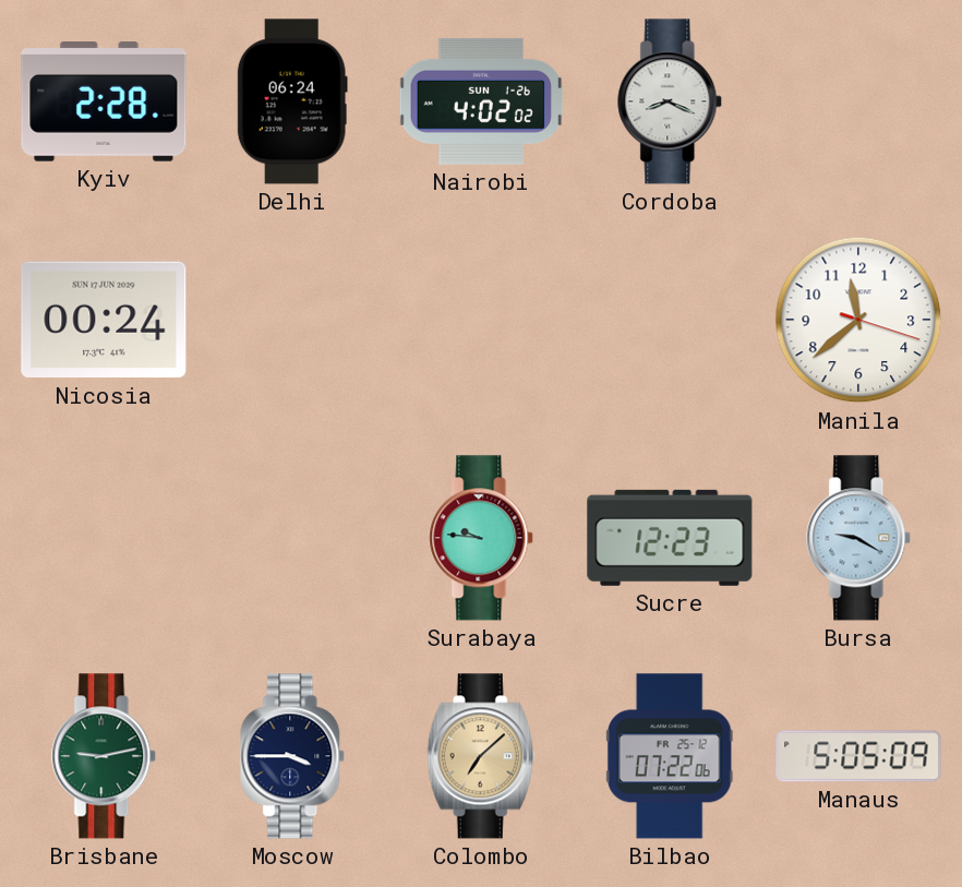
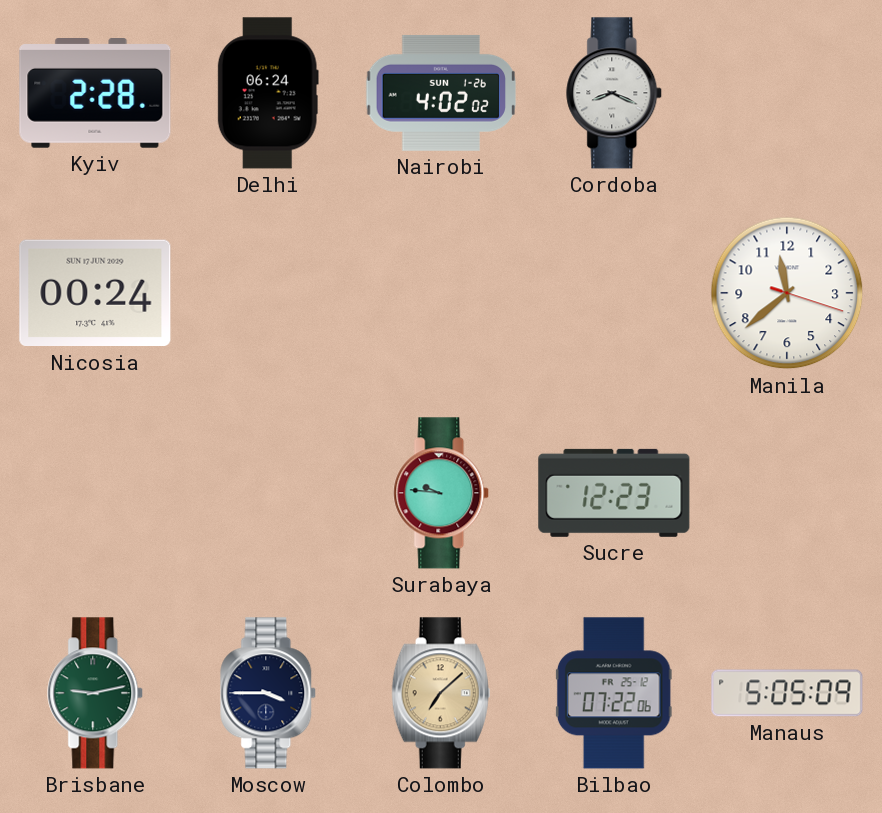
Bursa: 9:20 -> none (859, 538)
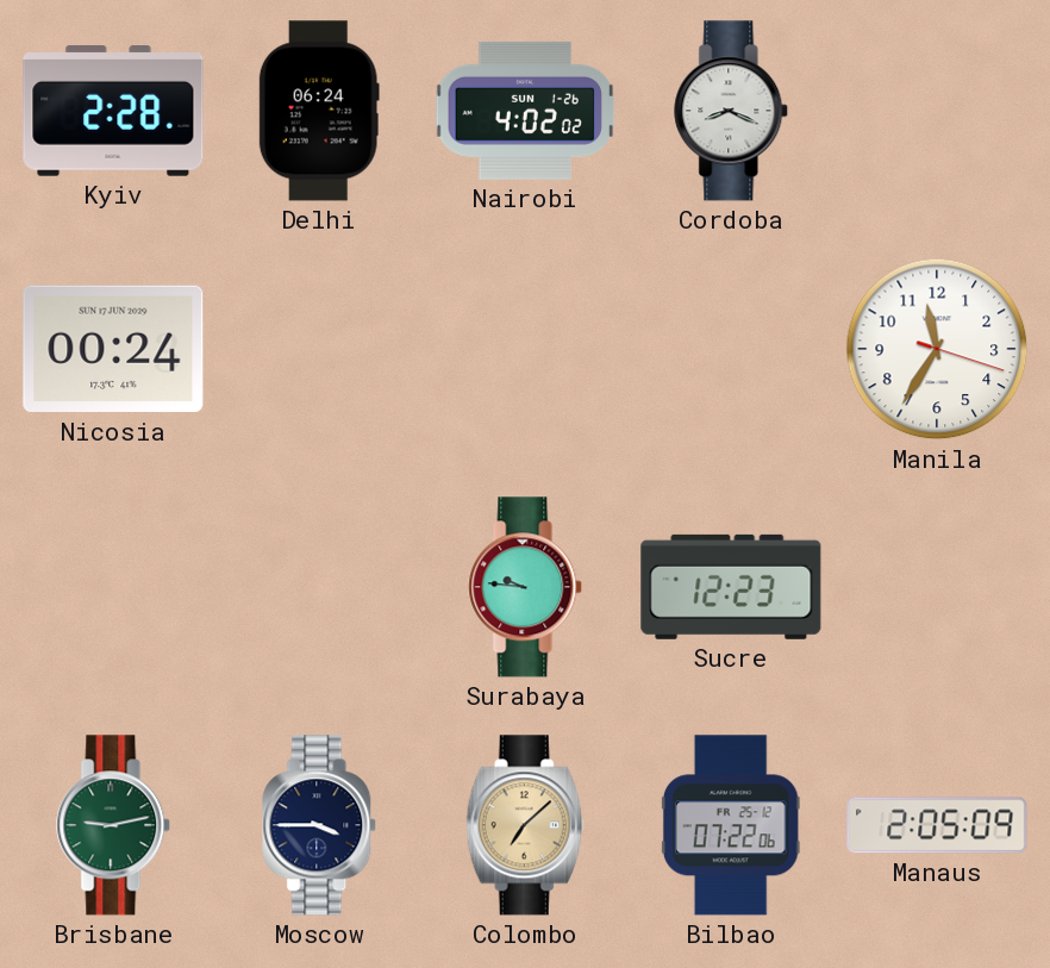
Manila: 11:38 -> 11:35 (937, 349)
Manaus: 5:05 -> 2:05 (937, 825)
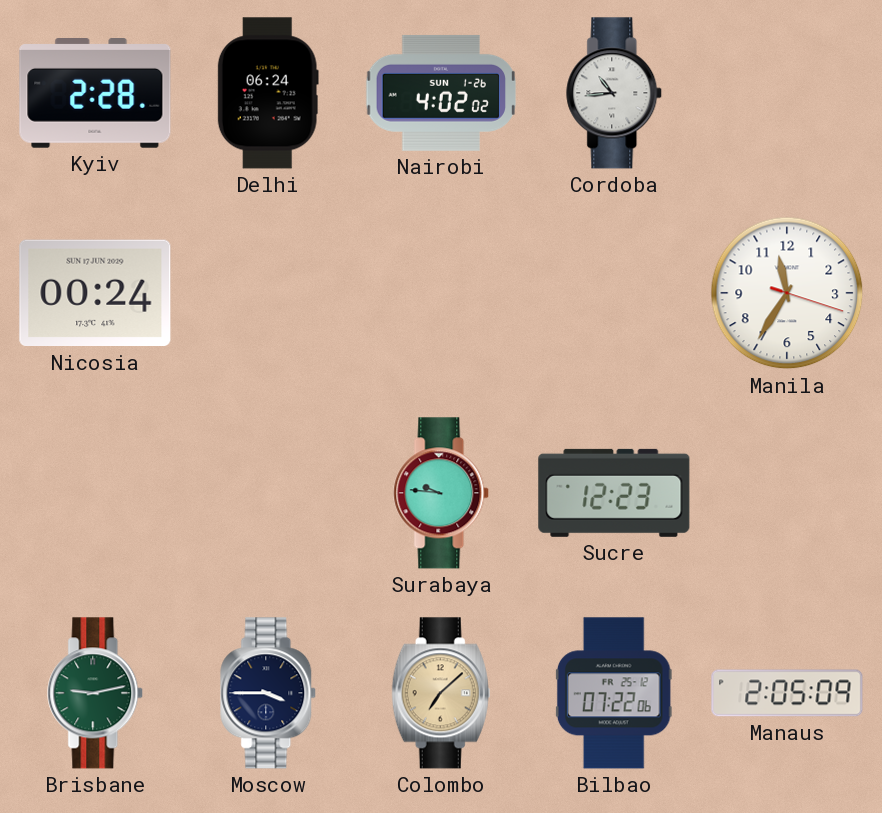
Cordoba: 8:19 -> 10:44 (615, 93)
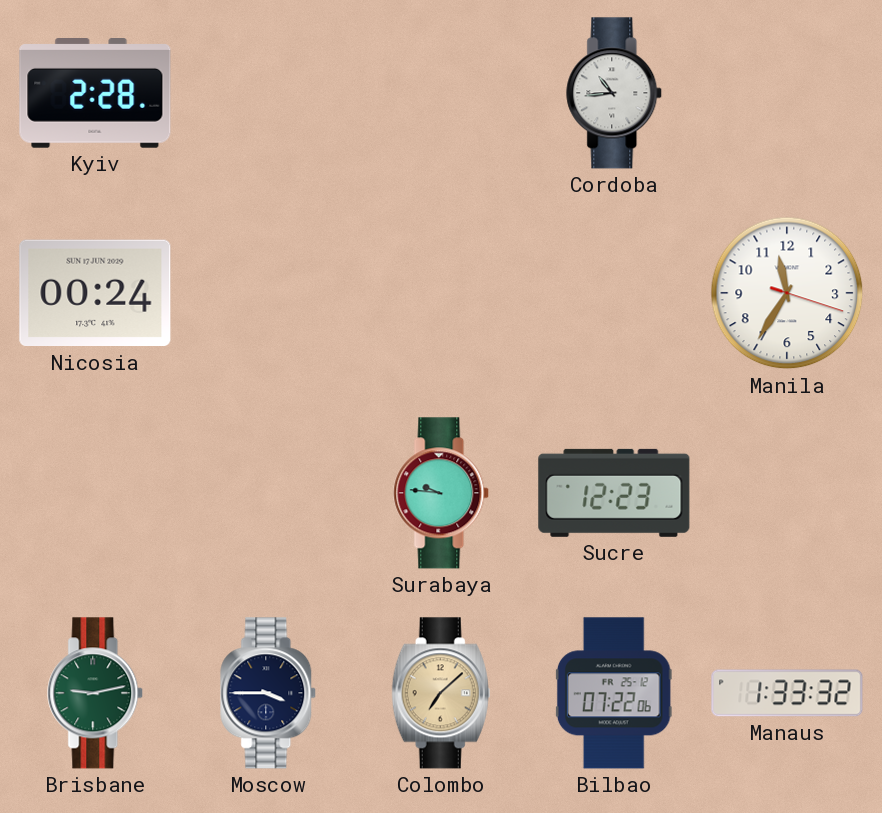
Delhi: 06:24 -> none (268, 93)
Nairobi: 4:02 -> none (441, 93)
Manaus: 2:05 -> 1:33 (787, 693)
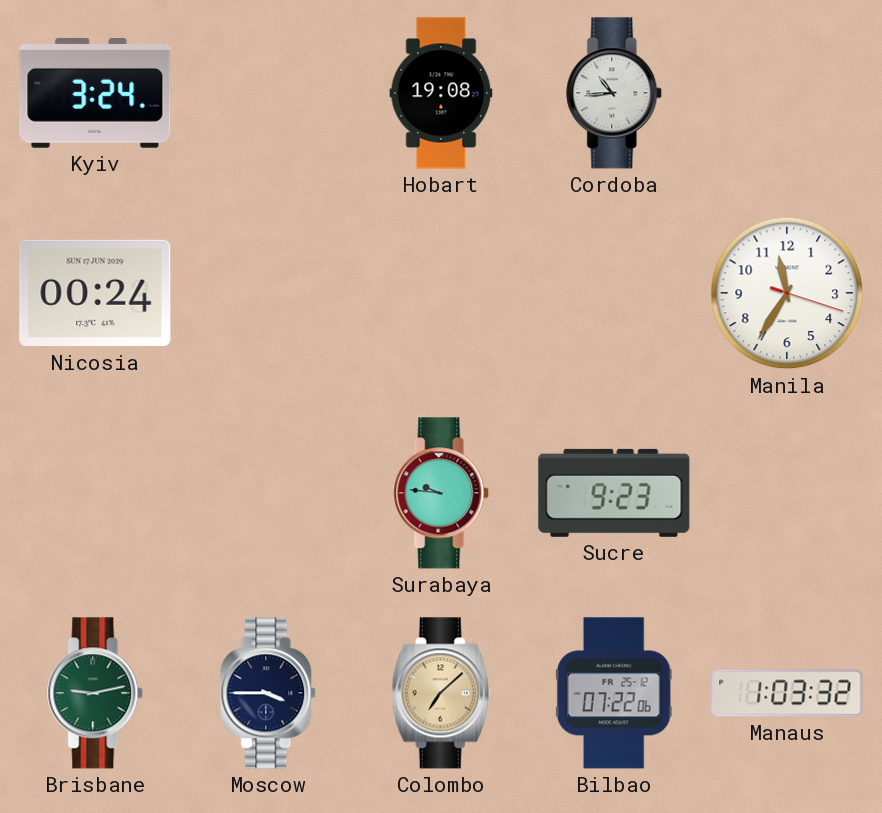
Kyiv: 2:28 -> 3:24 (95, 94)
Hobart: none -> 19:08 (441, 93)
Sucre: 12:23 -> 9:23 (614, 493)
Manaus: 1:33 -> 1:03 (787, 693)
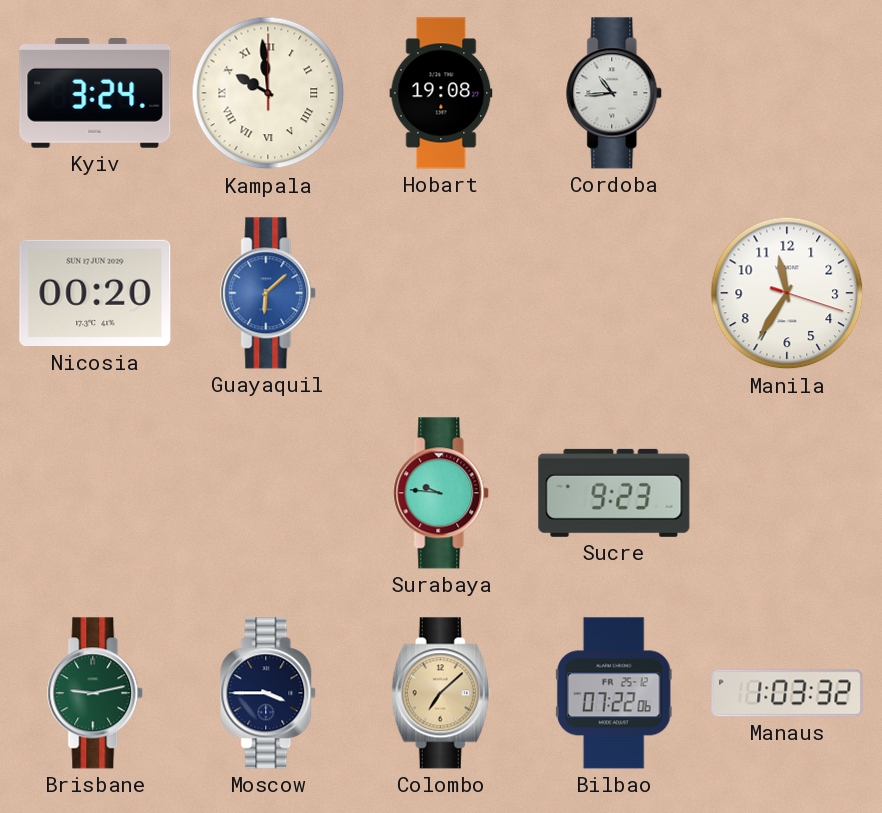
Kampala: none -> 9:59 (268, 93)
Nicosia: 00:24 -> 00:20 (95, 293)
Guayaquil: none -> 6:08 (269, 293)
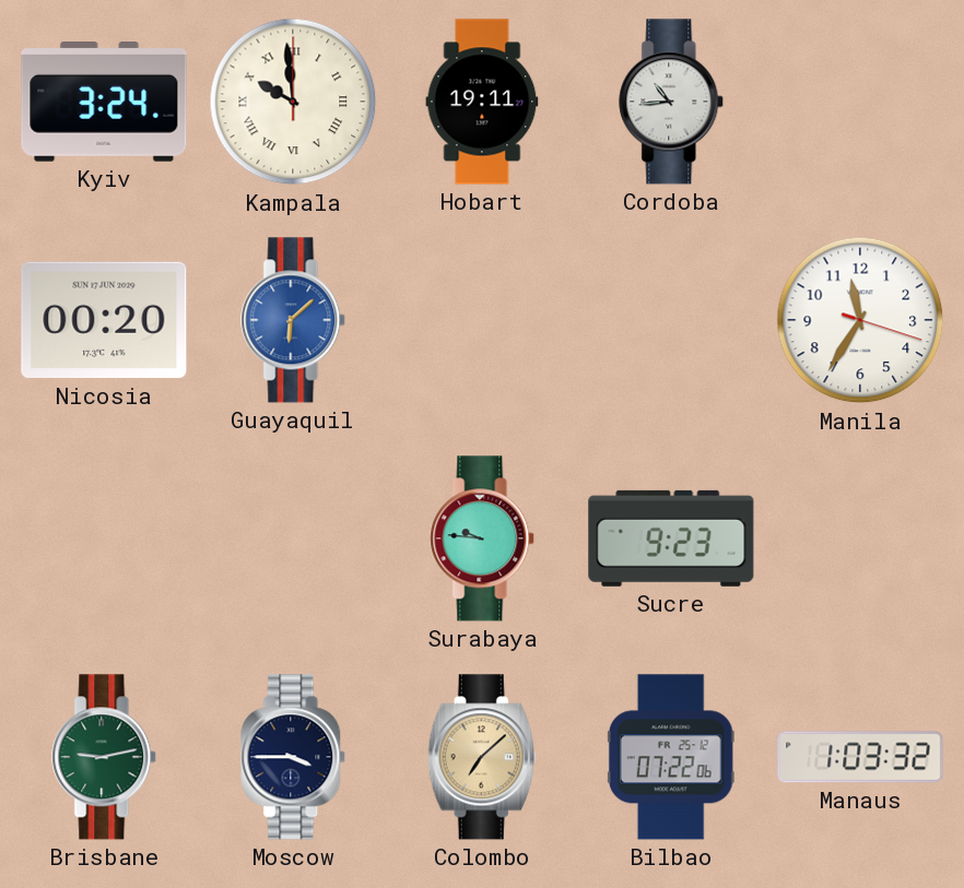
Hobart: 19:08 -> 19:11 (482, 102)
